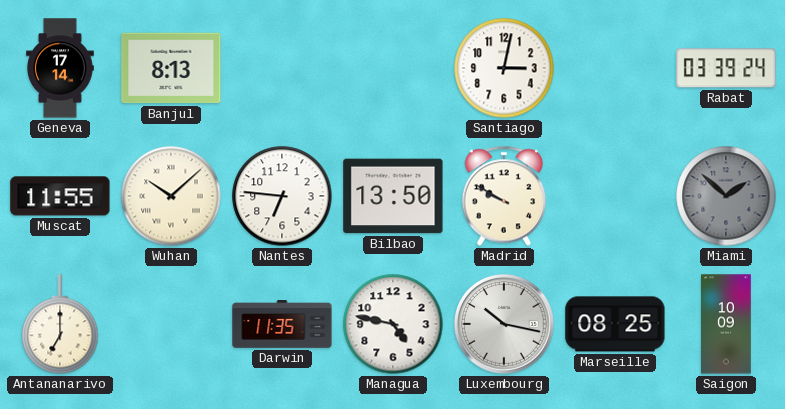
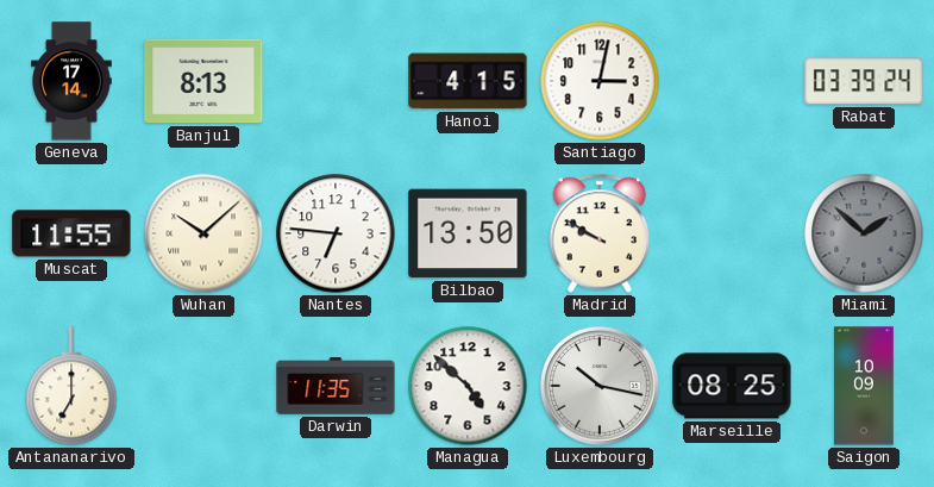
Hanoi: none -> 4:15 (468, 81)
Managua: 4:47 -> 4:52 (468, 386)
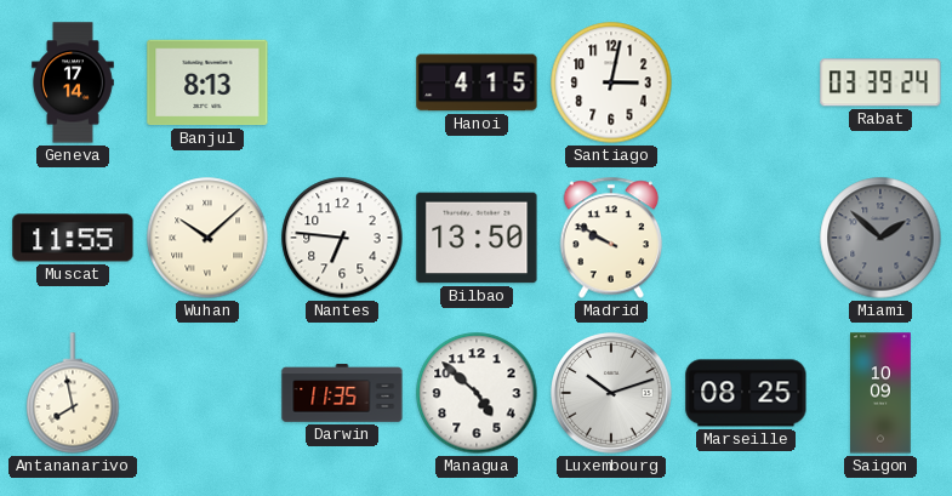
Antananarivo: 7:00 -> 7:58 (73, 393)
Luxembourg: 10:17 -> 10:12 (611, 393)
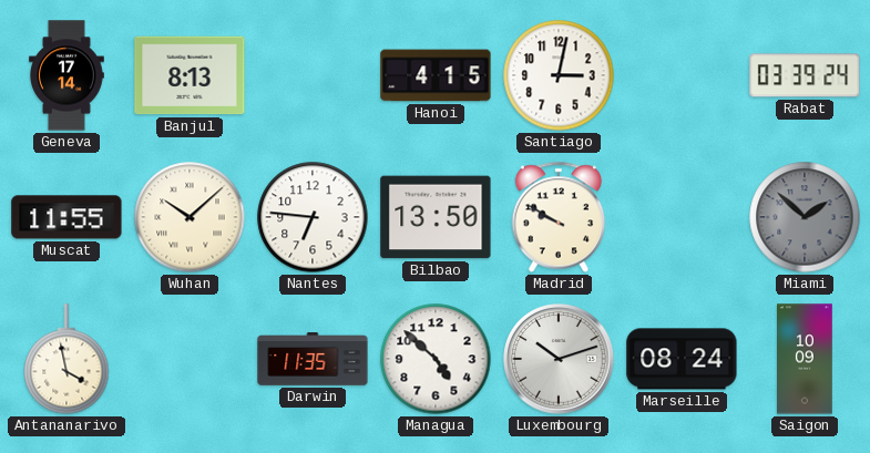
Antananarivo: 7:58 -> 3:58 (66, 359)
Marseille: 08:25 -> 08:24 (682, 359)
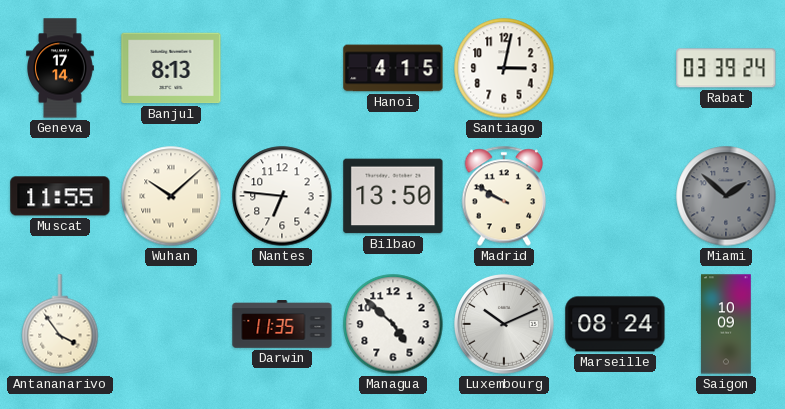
Antananarivo: 3:58 -> 3:54 (60, 324)
Luxembourg: 10:12 -> 10:11 (504, 324)
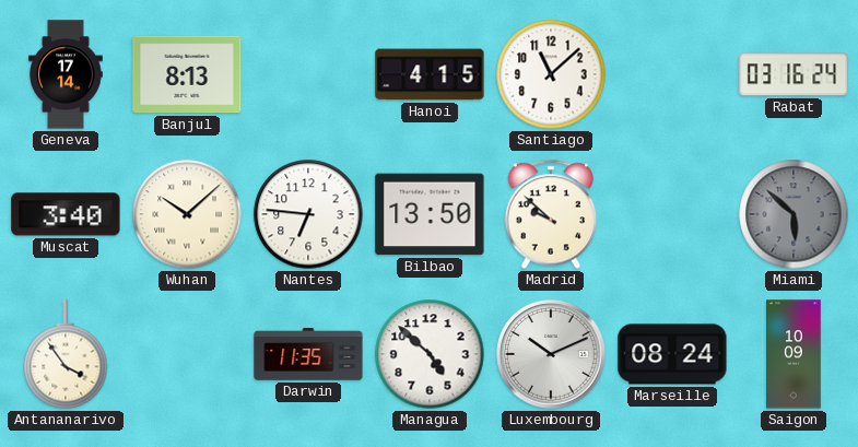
Santiago: 3:02 -> 11:08 (551, 74)
Rabat: 03:39 -> 03:16 (794, 74)
Muscat: 11:55 -> 3:40 (66, 214)
Madrid: 9:50 -> 9:52 (551, 214)
Miami: 1:52 -> 5:52 (794, 214)
